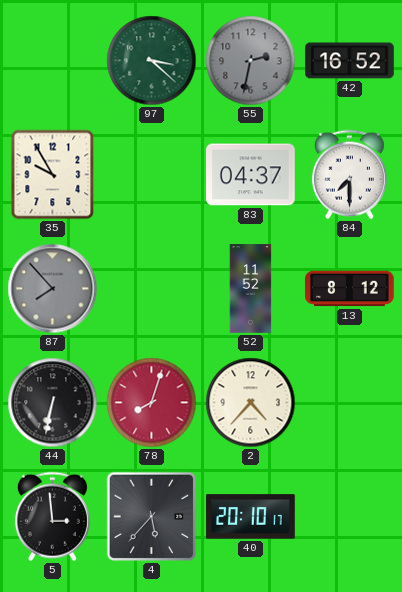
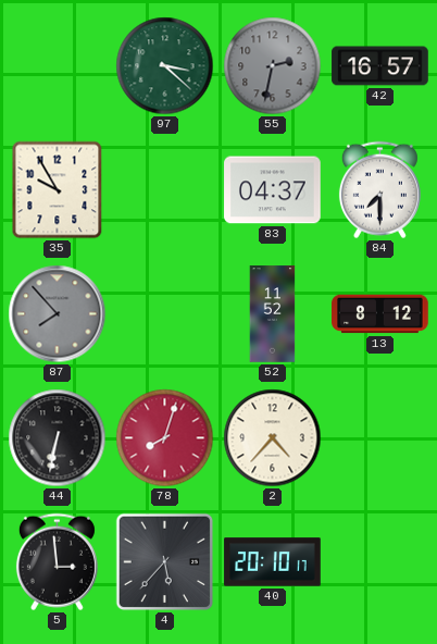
42: 16:52 -> 16:57 (380, 66)
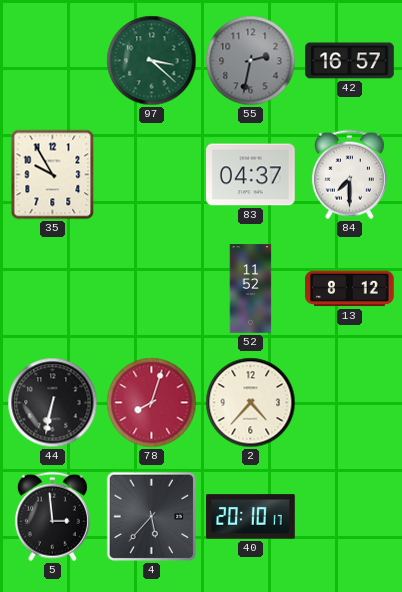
87: 7:53 -> none (58, 314)
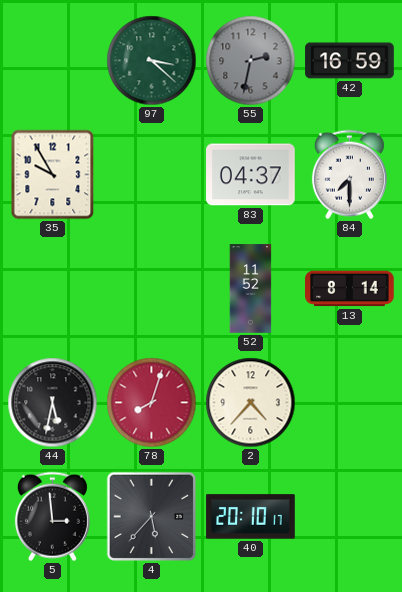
42: 16:57 -> 16:59 (350, 61)
13: 8:12 -> 8:14 (350, 289)
44: 6:32 -> 5:32 (53, 403)
